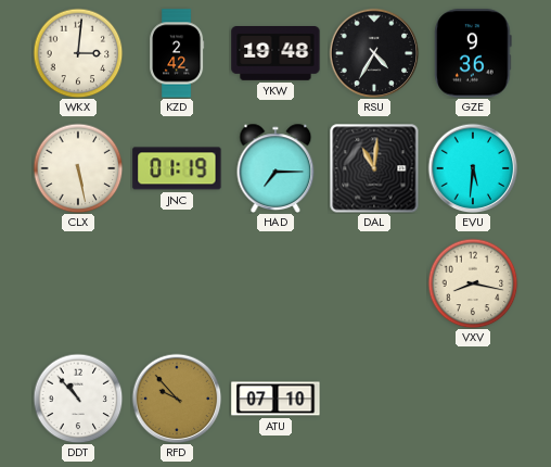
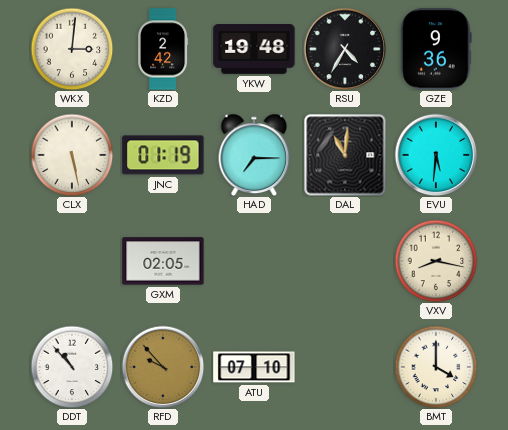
GXM: none -> 02:05 (163, 261)
BMT: none -> 4:00 (436, 367)
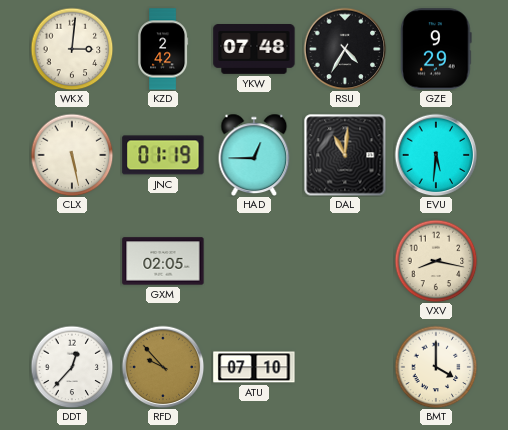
YKW: 19:48 -> 07:48 (254, 50)
GZE: 9:36 -> 9:29 (436, 49)
HAD: 7:15 -> 12:45 (254, 154)
DDT: 10:53 -> 12:37 (72, 367)
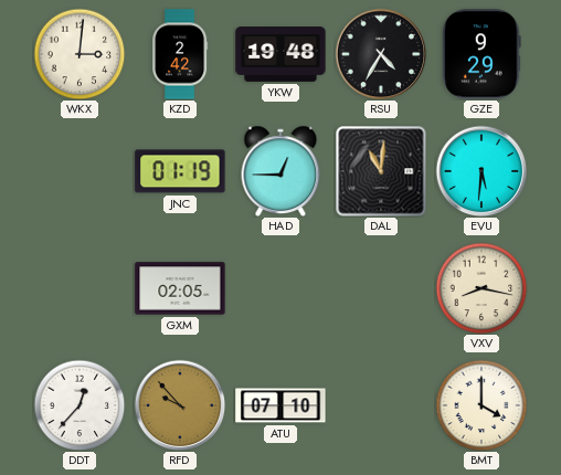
YKW: 07:48 -> 19:48 (280, 55)
CLX: 5:28 -> none (72, 155)
